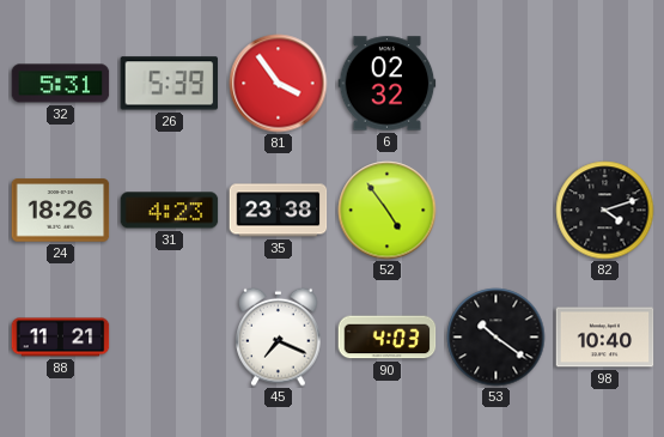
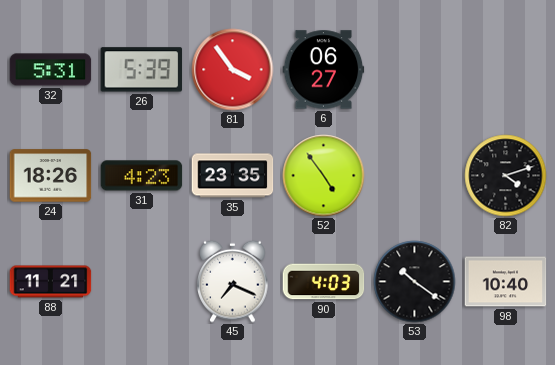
6: 02:32 -> 06:27 (324, 70)
35: 23:38 -> 23:35 (233, 176)
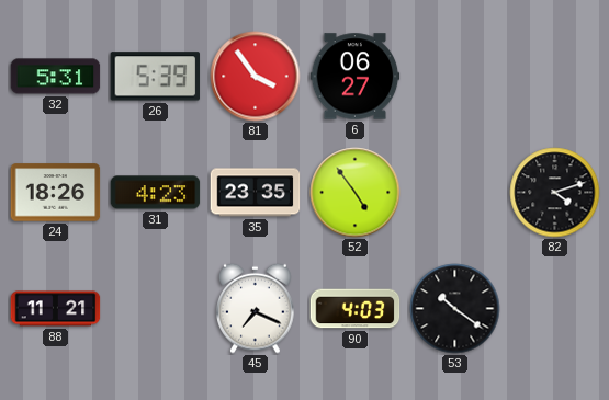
98: 10:40 -> none (506, 282)
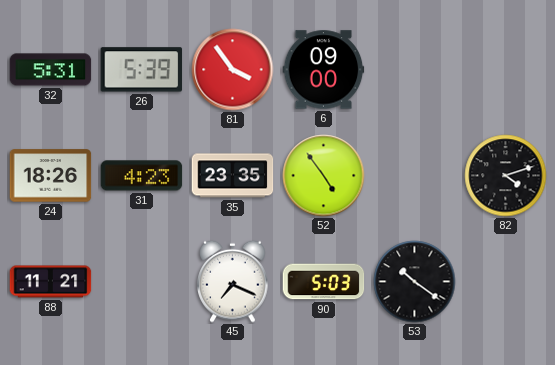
6: 06:27 -> 09:00 (324, 70)
90: 4:03 -> 5:03 (324, 282)
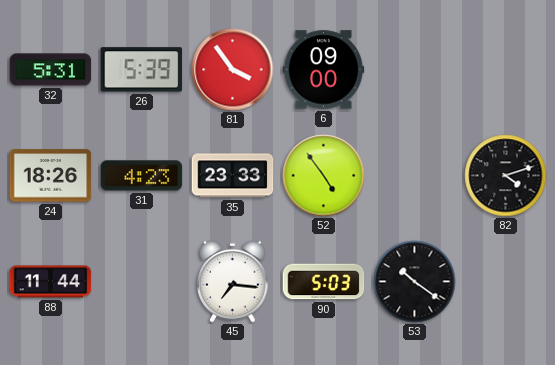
35: 23:35 -> 23:33 (233, 176)
88: 11:21 -> 11:44 (51, 282)
45: 7:19 -> 7:16 (233, 281)
